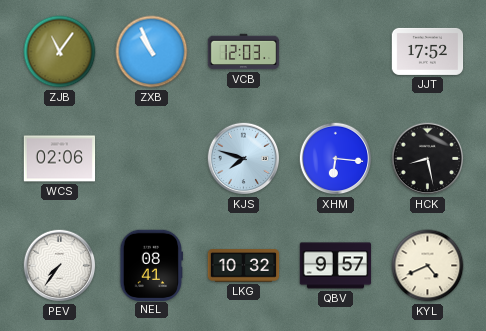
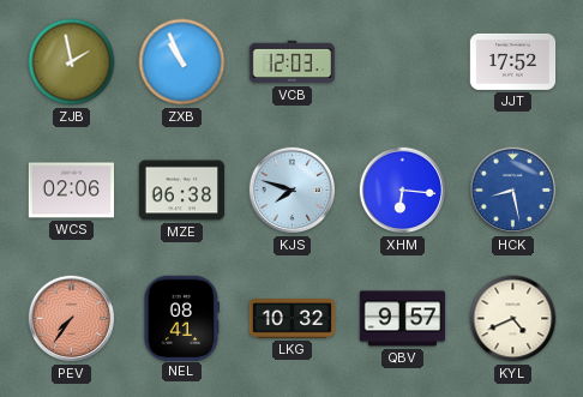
ZJB: 11:06 -> 1:58 (72, 62)
MZE: none -> 06:38 (182, 191)
HCK dial: black -> blue (513, 191)
PEV dial: white -> salmon (72, 319)
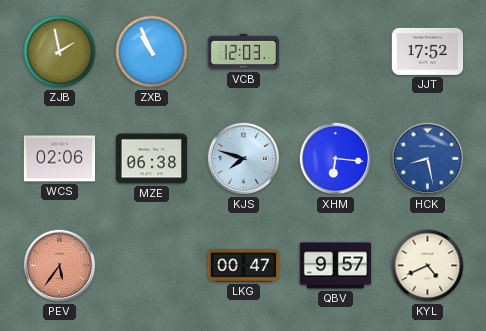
PEV: 7:36 -> 5:36 (60, 266)
NEL: 08:41 -> none (182, 318)
LKG: 10:32 -> 00:47 (244, 266)
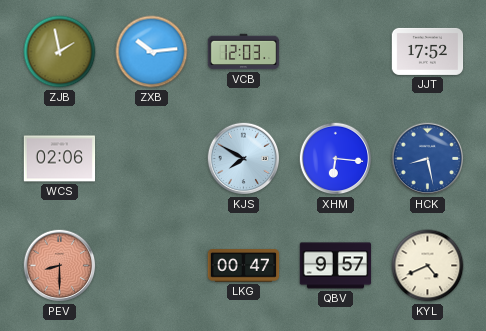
ZXB: 10:56 -> 10:14 (152, 52)
MZE: 06:38 -> none (152, 159)
KJS: 7:48 -> 7:50 (244, 159)
PEV: 5:36 -> 8:30 (60, 266)
